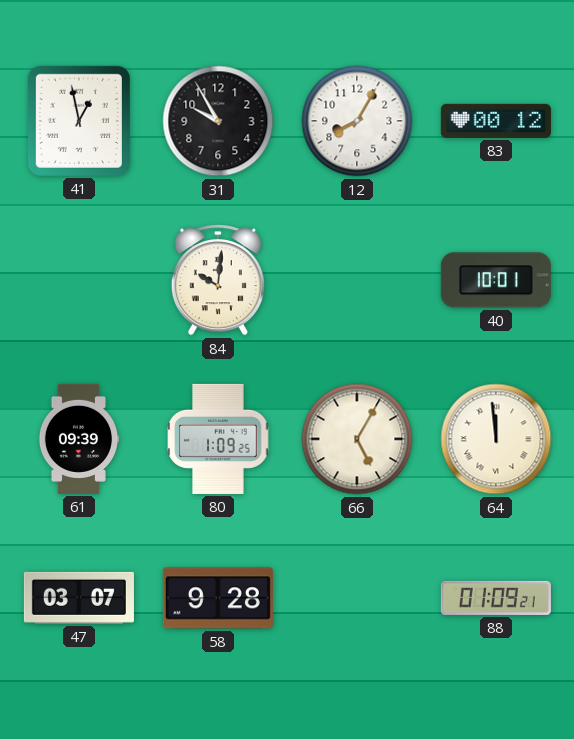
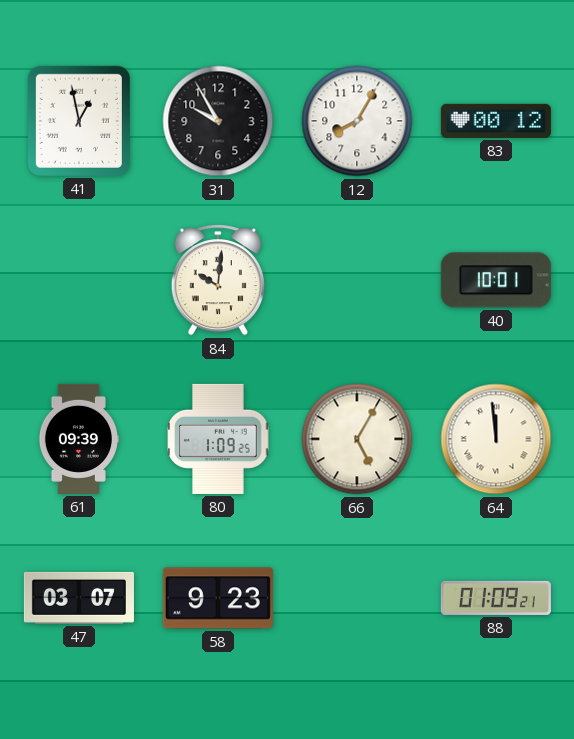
58: 9:28 -> 9:23 (218, 598)
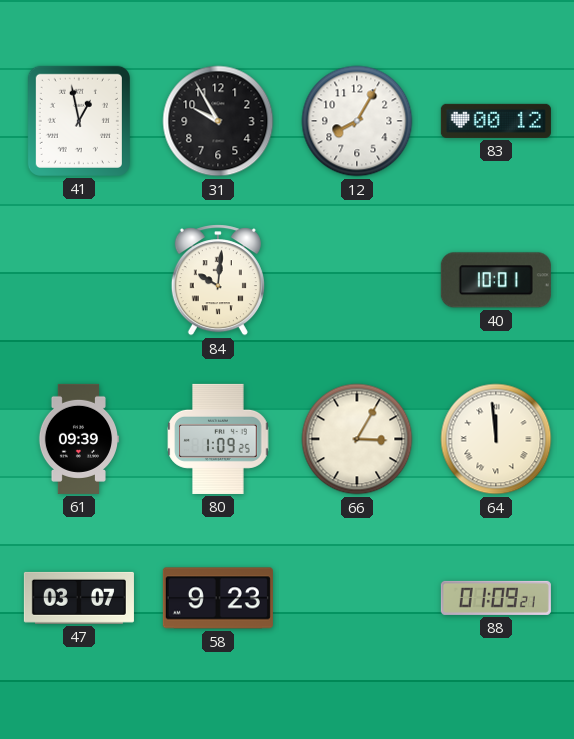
66: 5:05 -> 3:05 (357, 439)
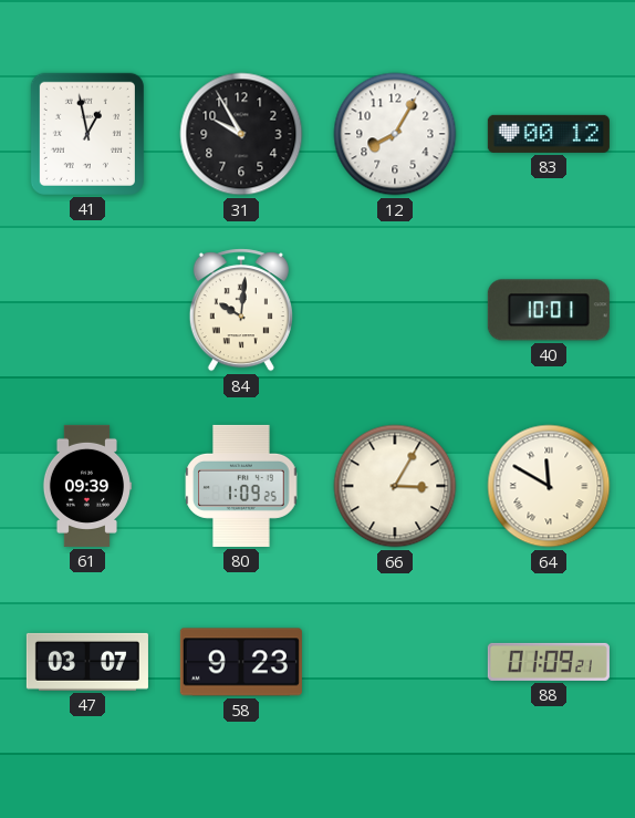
64: 11:59 -> 11:50 (549, 486)
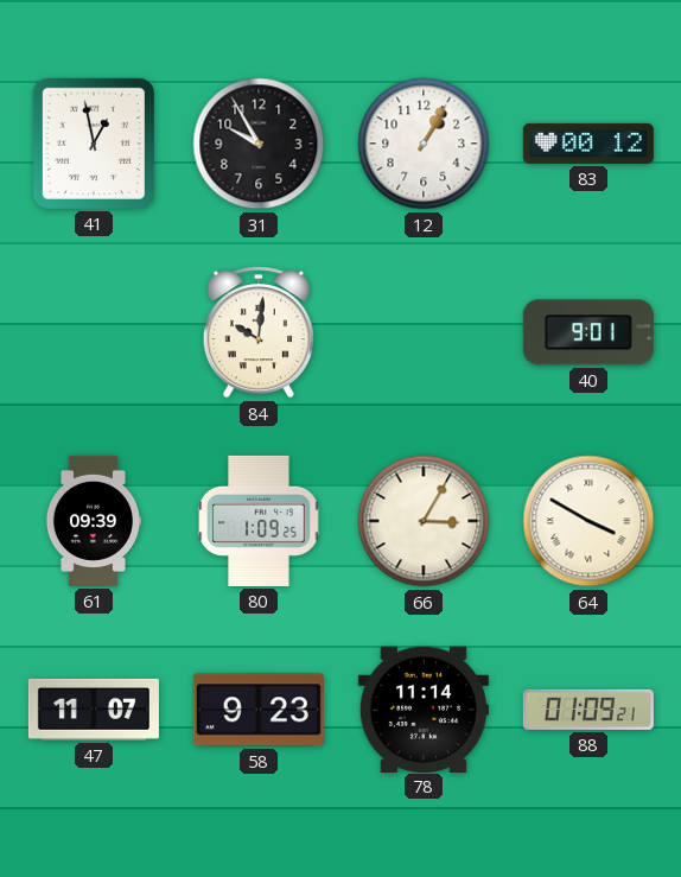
12: 8:05 -> 1:05 (424, 144)
40: 10:01 -> 9:01 (588, 332)
64: 11:50 -> 3:50 (588, 521)
47: 03:07 -> 11:07 (94, 710)
78: none -> 11:14 (424, 708)
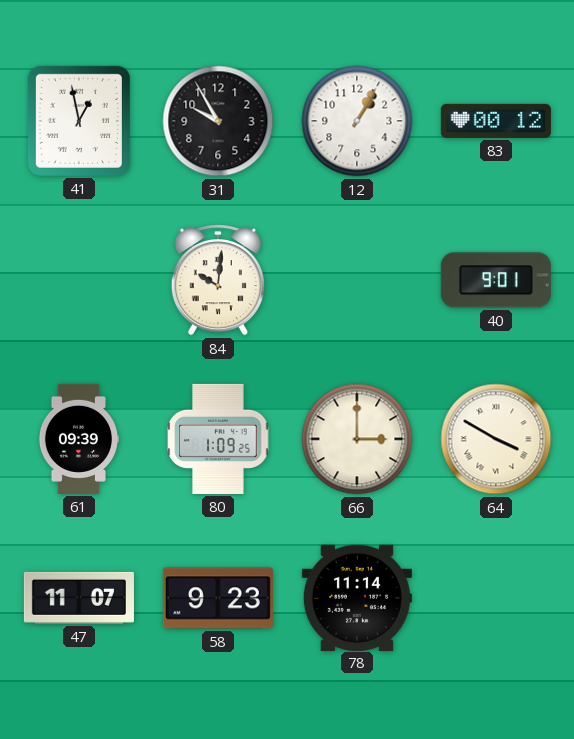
66: 3:05 -> 3:00 (357, 439)
88: 01:09 -> none (588, 710)
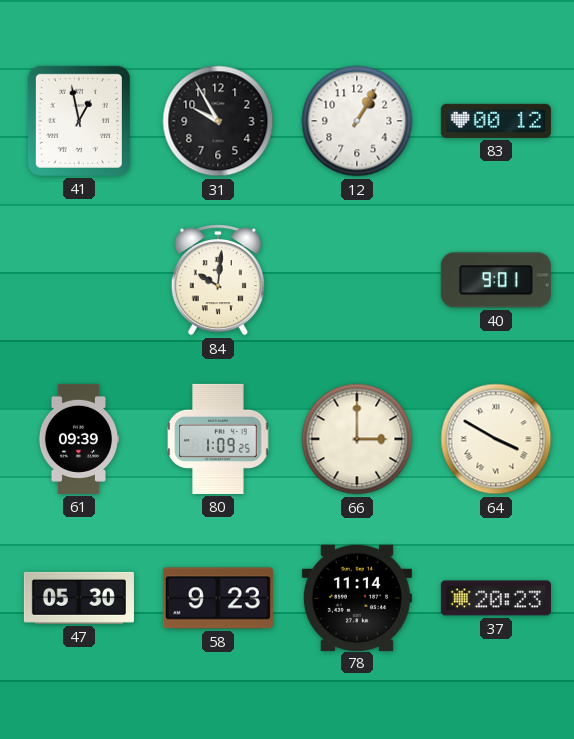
47: 11:07 -> 05:30 (79, 598)
37: none -> 20:23 (496, 598)
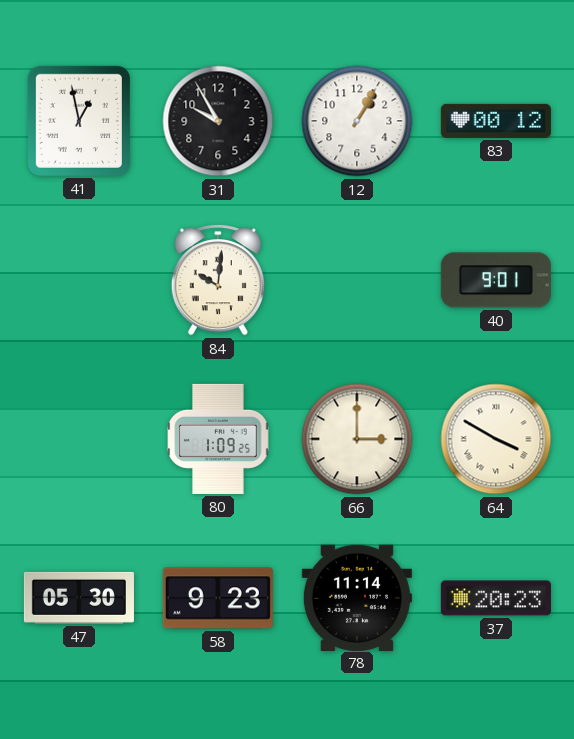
61: 09:39 -> none (79, 439)
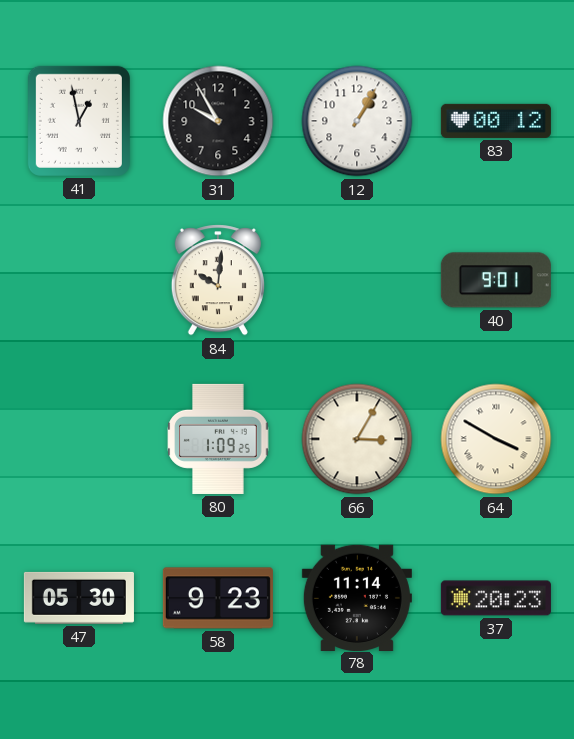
66: 3:00 -> 3:05 (357, 439)
